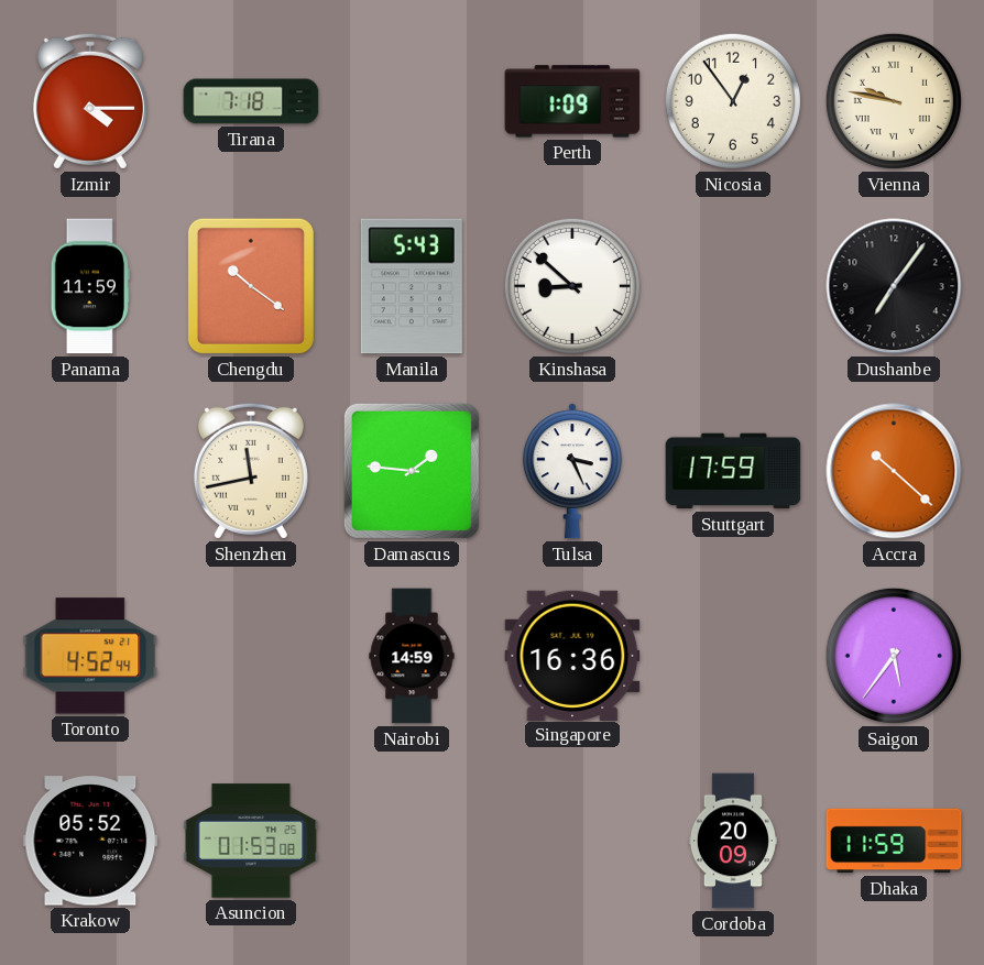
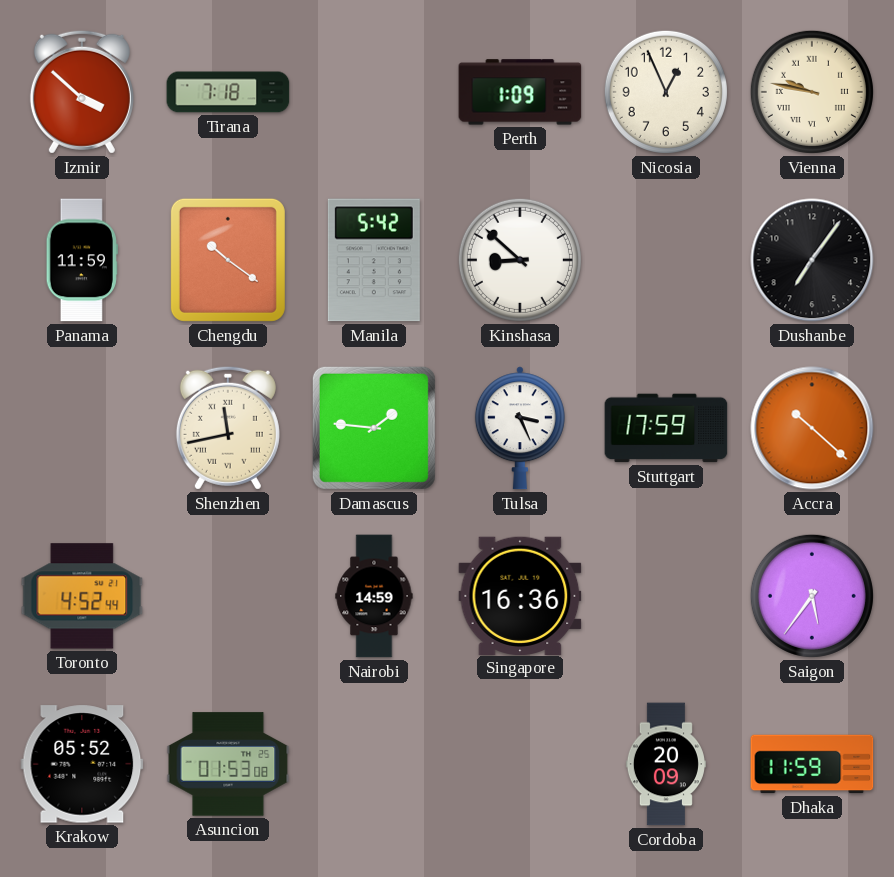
Izmir: 4:15 -> 3:52 (82, 92)
Nicosia: 12:54 -> 12:56 (666, 92)
Manila: 5:43 -> 5:42 (374, 260)
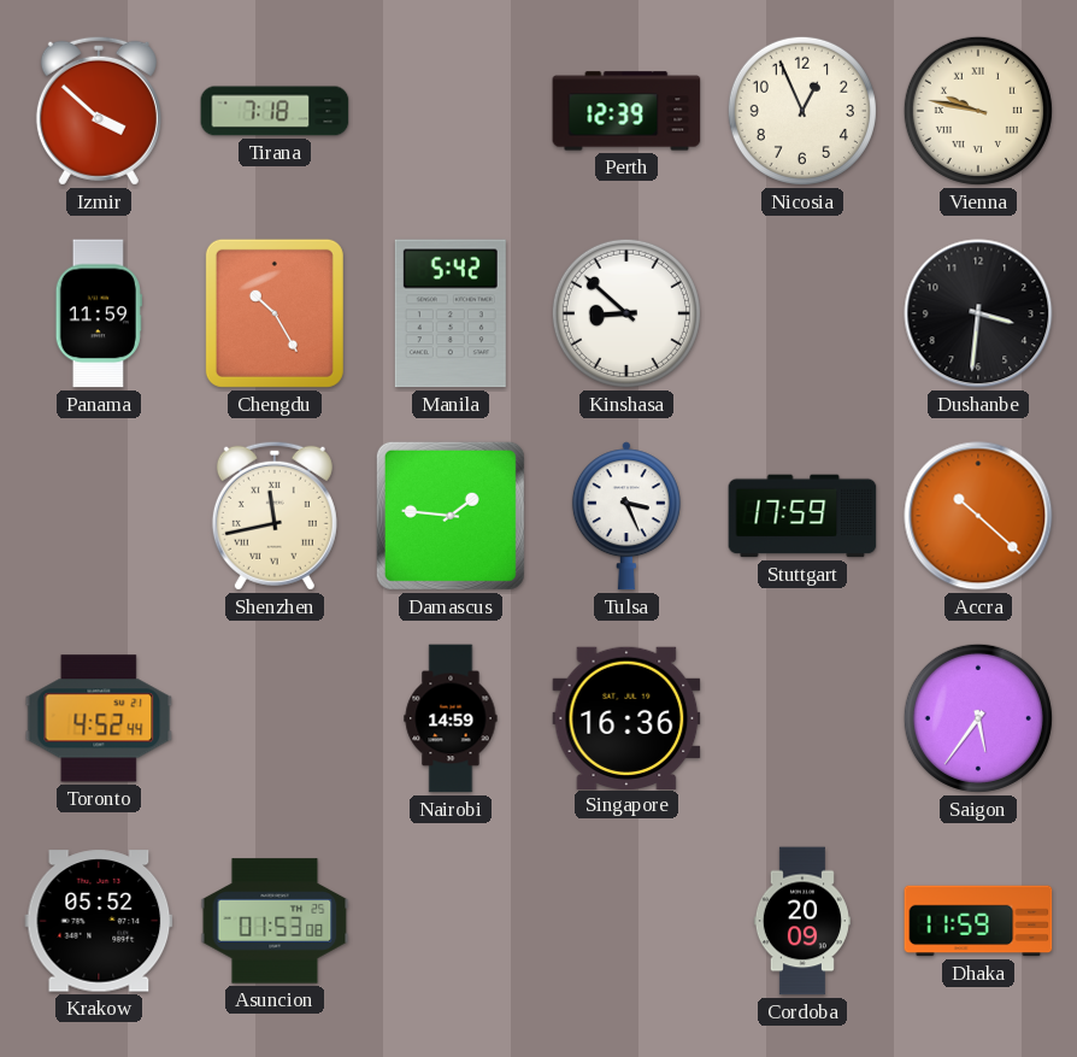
Perth: 1:09 -> 12:39 (626, 111)
Chengdu: 10:21 -> 10:25 (275, 313)
Dushanbe: 7:06 -> 3:31 (978, 313)
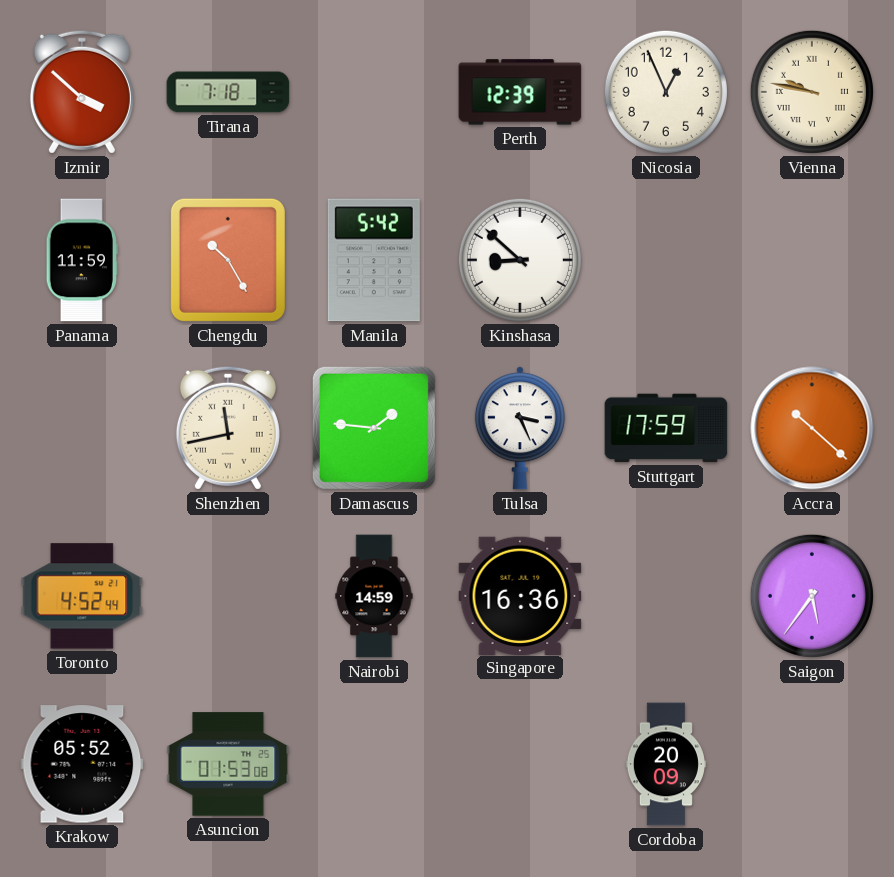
Dushanbe: 3:31 -> none (978, 313)
Dhaka: 11:59 -> none (978, 921)
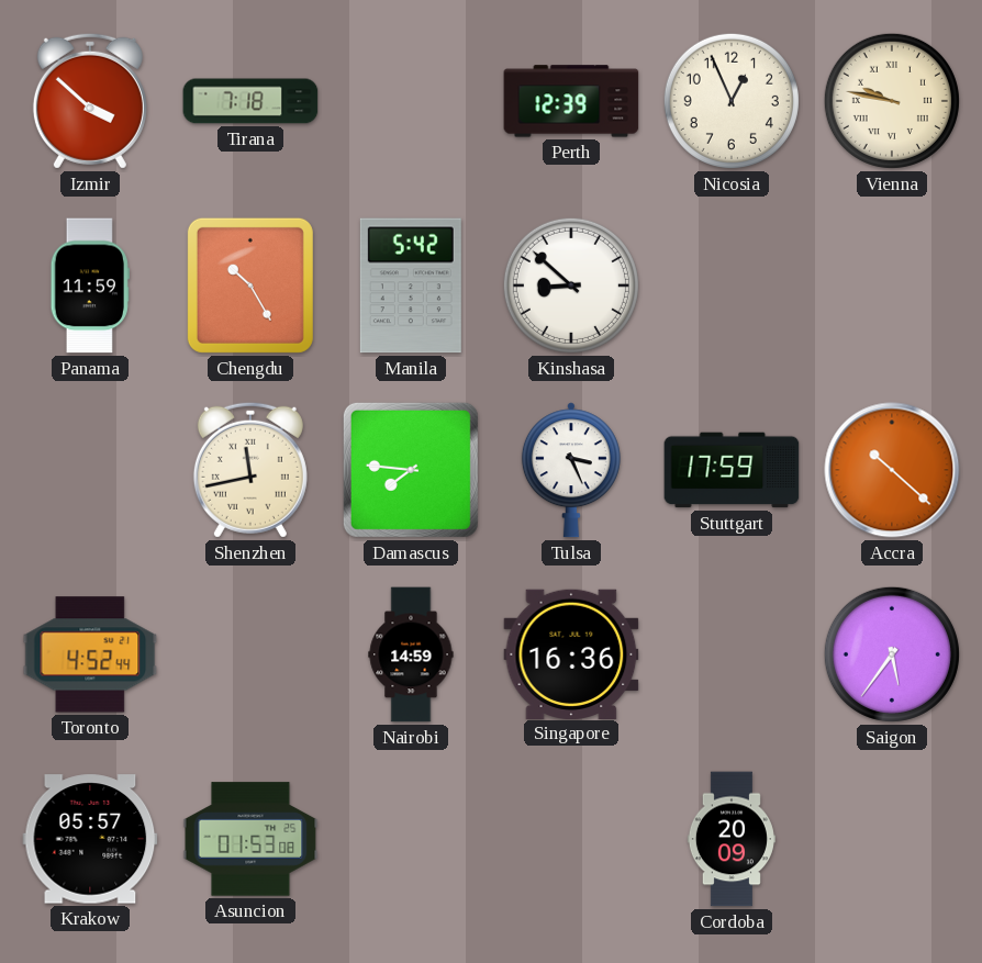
Damascus: 1:46 -> 7:46 (411, 470)
Krakow: 05:52 -> 05:57 (90, 839)
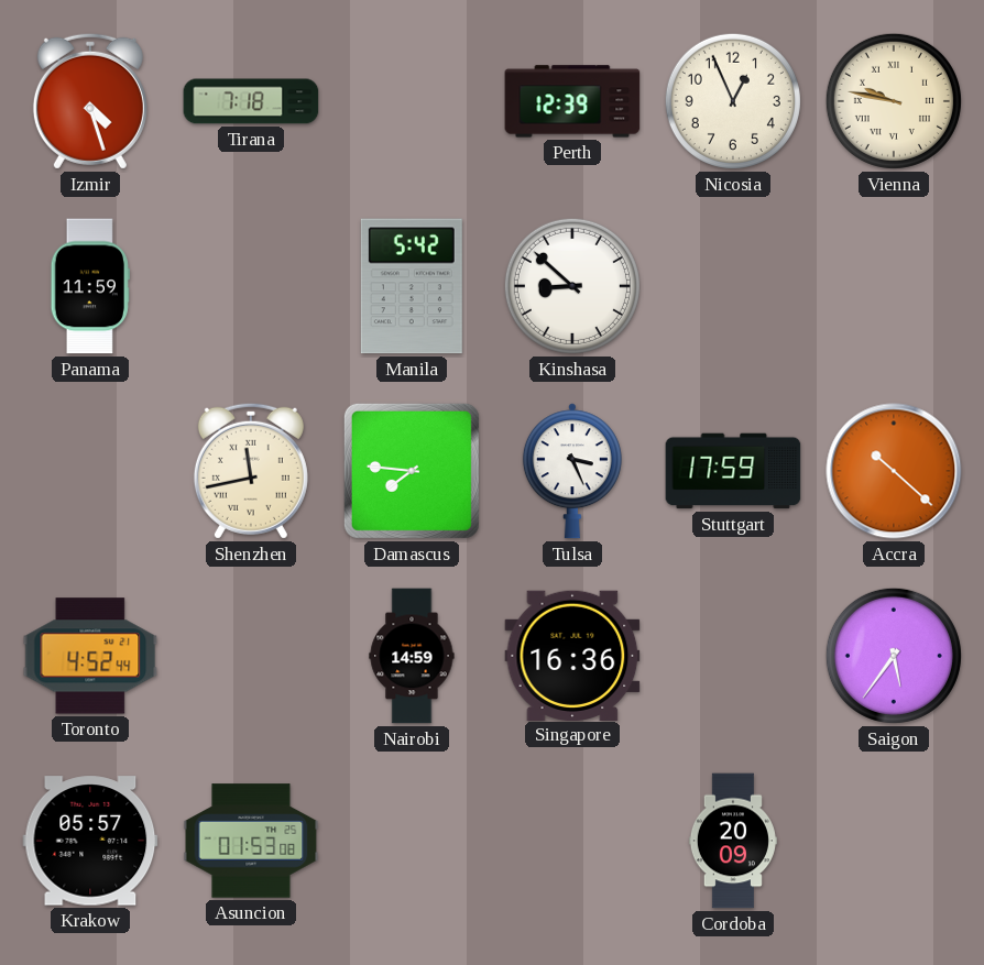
Izmir: 3:52 -> 4:27 (90, 101)
Chengdu: 10:25 -> none (250, 285)
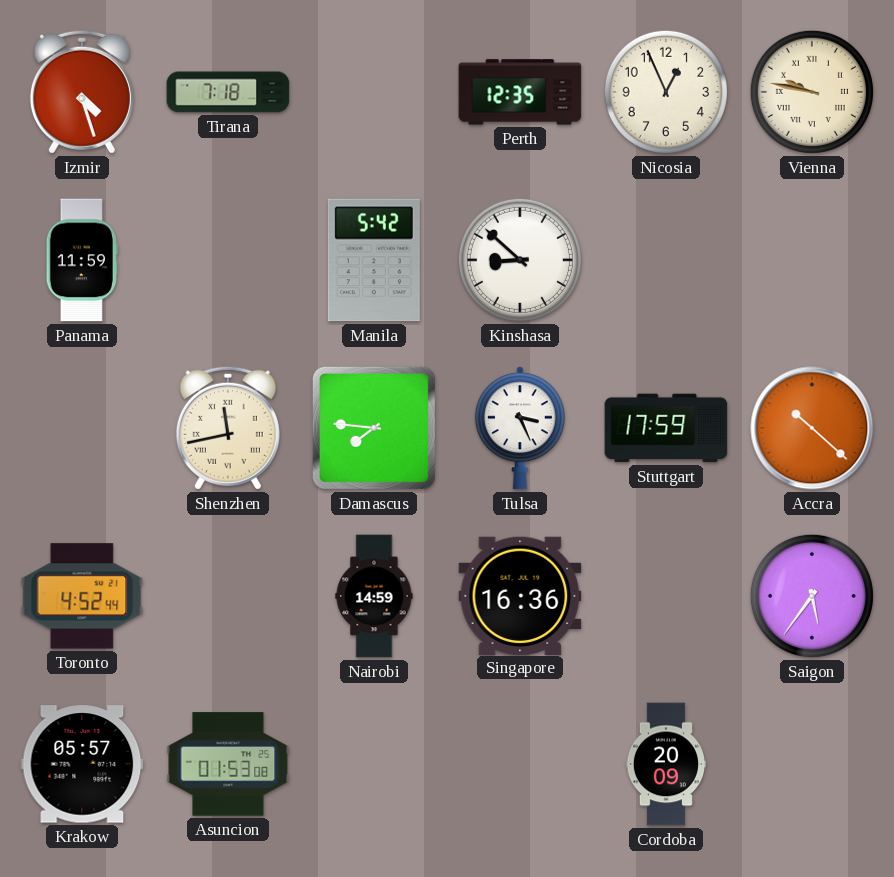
Perth: 12:39 -> 12:35 (520, 92)
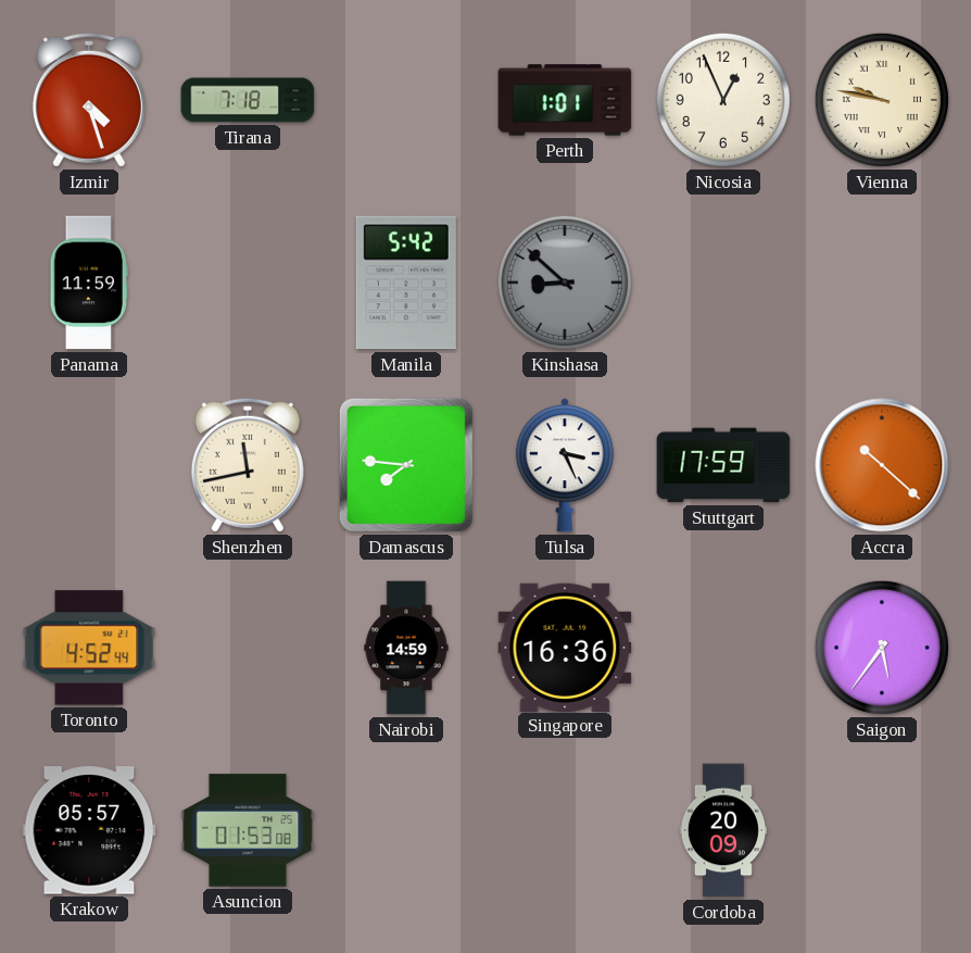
Perth: 12:35 -> 1:01 (565, 100)
Kinshasa dial: white -> grey (565, 283)
